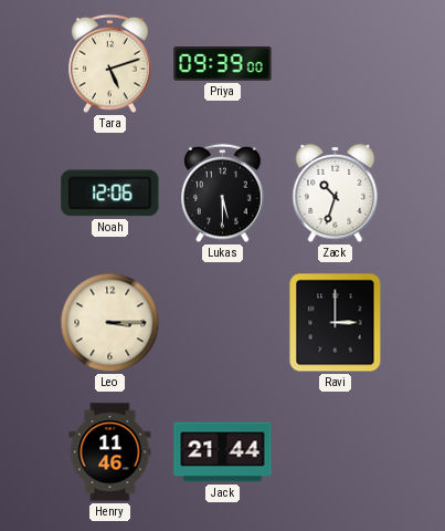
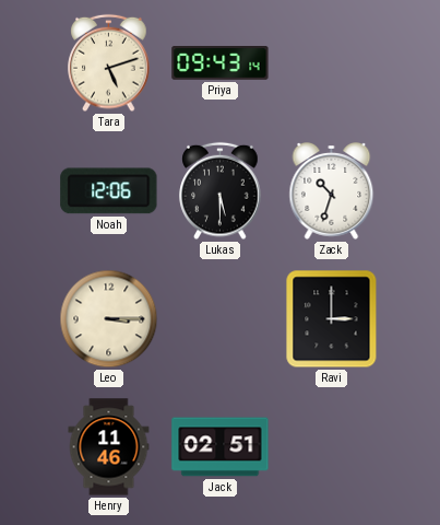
Priya: 09:39 -> 09:43 (221, 63)
Jack: 21:44 -> 02:51 (221, 447)
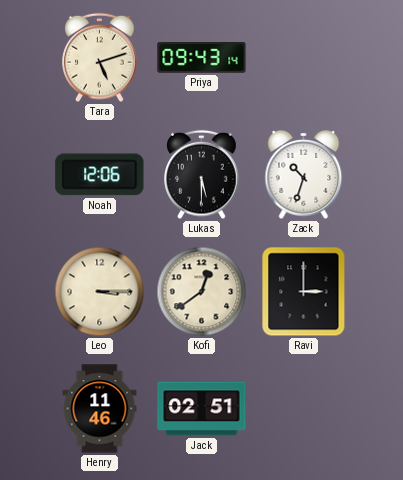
Kofi: none -> 12:39 (202, 292)
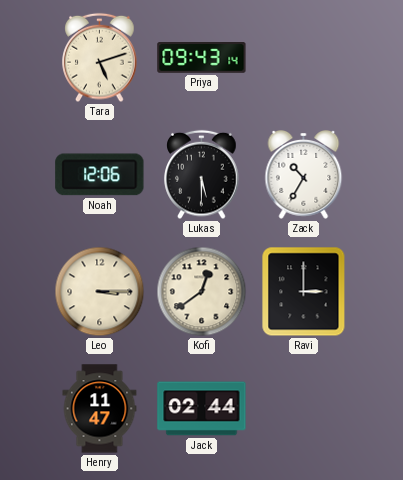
Zack: 10:33 -> 10:35 (304, 175)
Henry: 11:46 -> 11:47 (100, 409)
Jack: 02:51 -> 02:44 (202, 409)
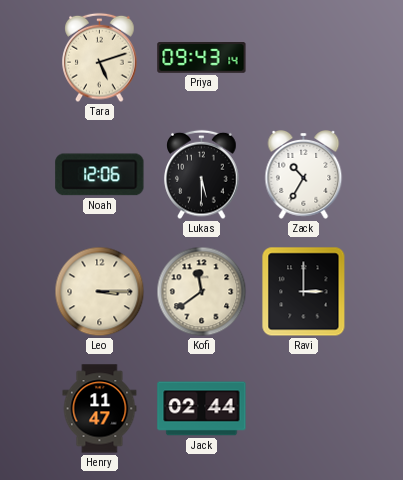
Kofi: 12:39 -> 11:39 (202, 292)
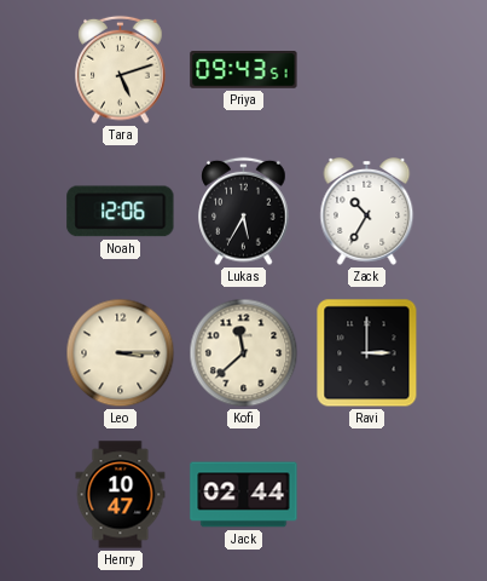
Priya: 09:43:14 -> 09:43:51 (244, 70)
Lukas: 5:30 -> 5:35 (244, 212)
Kofi: 11:39 -> 11:38 (244, 353)
Henry: 11:47 -> 10:47 (121, 495)
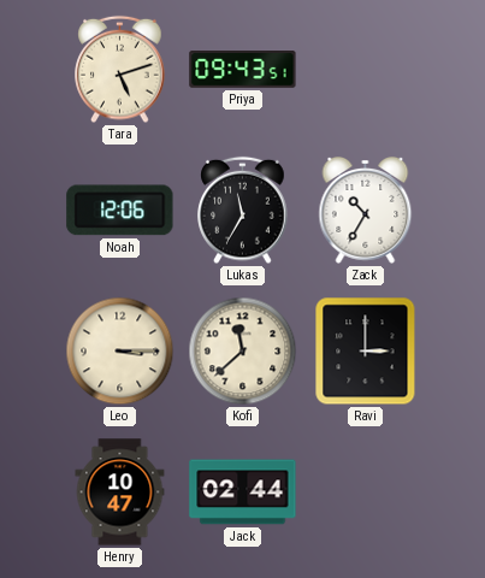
Lukas: 5:35 -> 11:35 (243, 211)
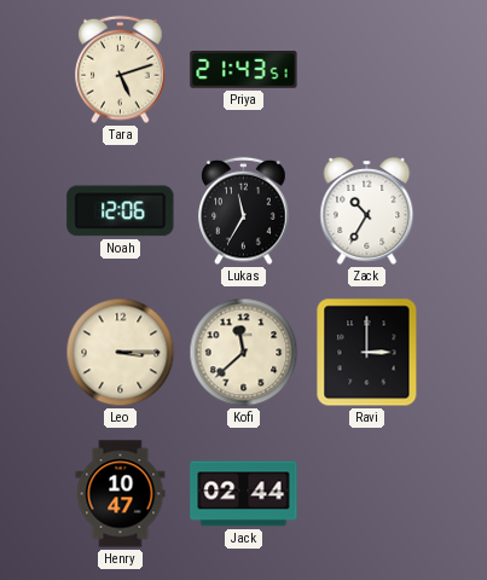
Priya: 09:43 -> 21:43 (244, 70)
